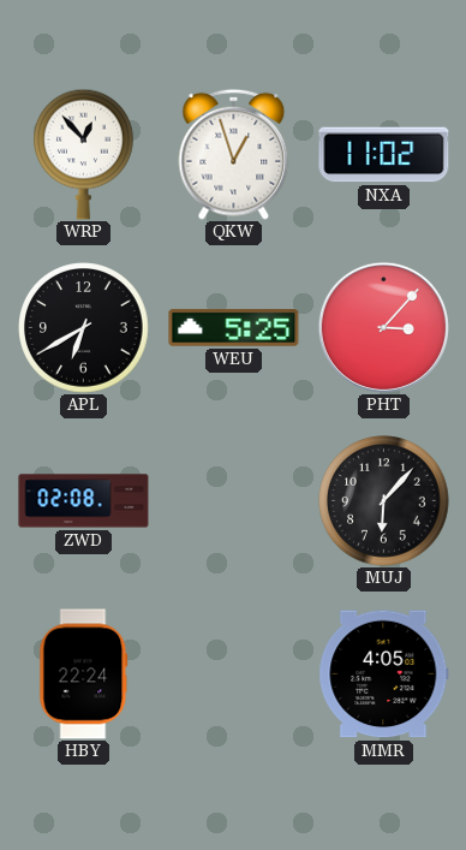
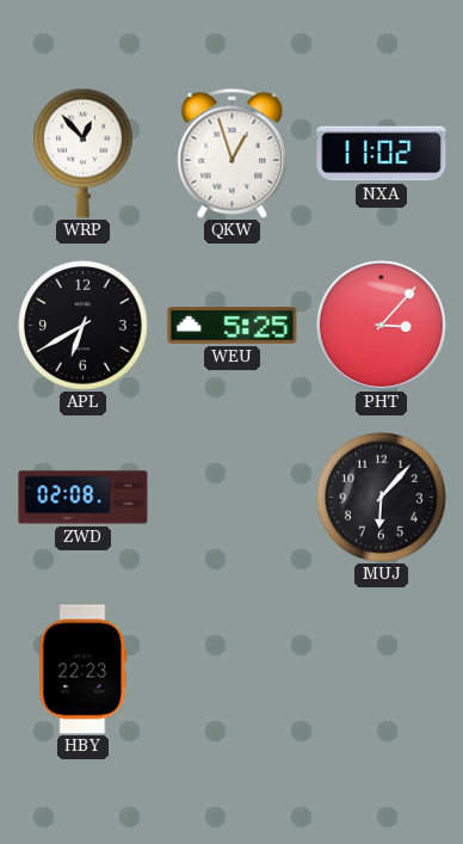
HBY: 22:24 -> 22:23 (84, 670)
MMR: 4:05 -> none (384, 674)
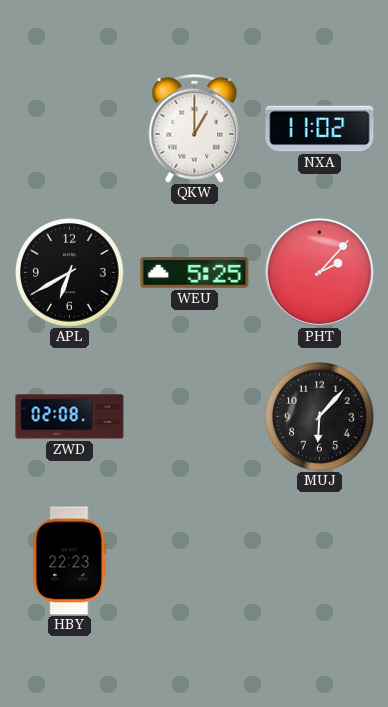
WRP: 12:53 -> none (84, 153)
QKW: 12:57 -> 1:00 (195, 128)
PHT: 3:07 -> 2:07 (319, 272)
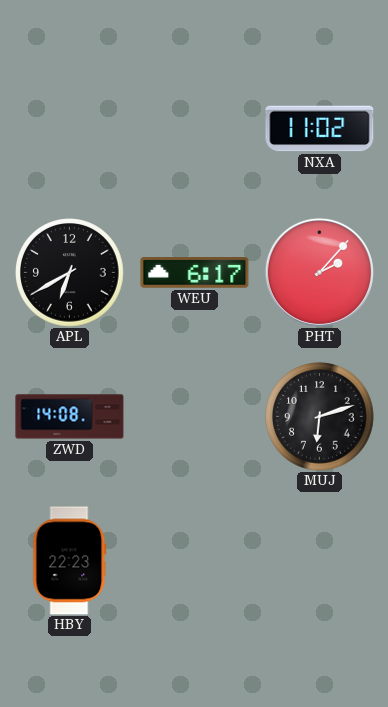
QKW: 1:00 -> none (195, 128)
WEU: 5:25 -> 6:17 (195, 273)
ZWD: 02:08 -> 14:08 (70, 417)
MUJ: 6:07 -> 6:12 (320, 417)
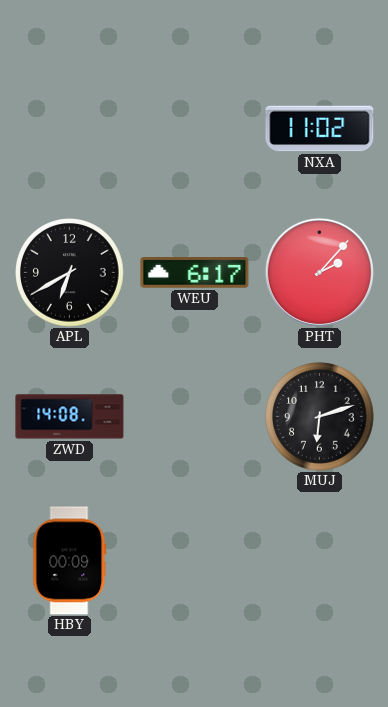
HBY: 22:23 -> 00:09 (70, 561)
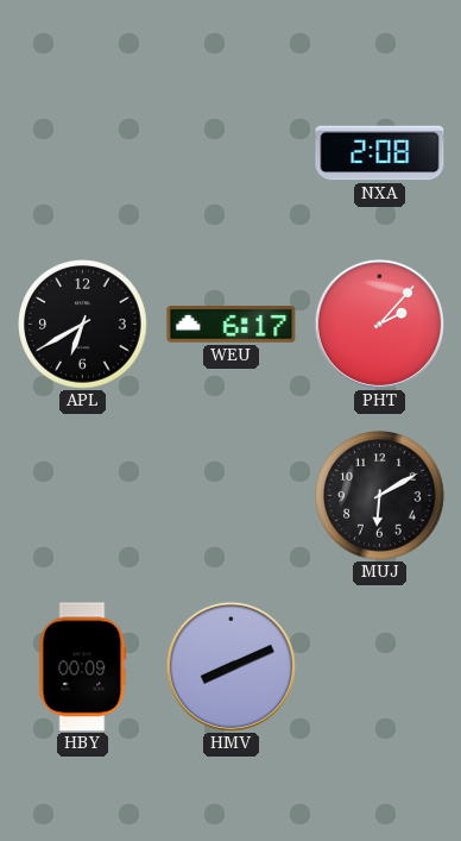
NXA: 11:02 -> 2:08 (380, 153)
ZWD: 14:08 -> none (70, 417)
MUJ: 6:12 -> 6:10 (380, 496)
HMV: none -> 8:11 (230, 666)
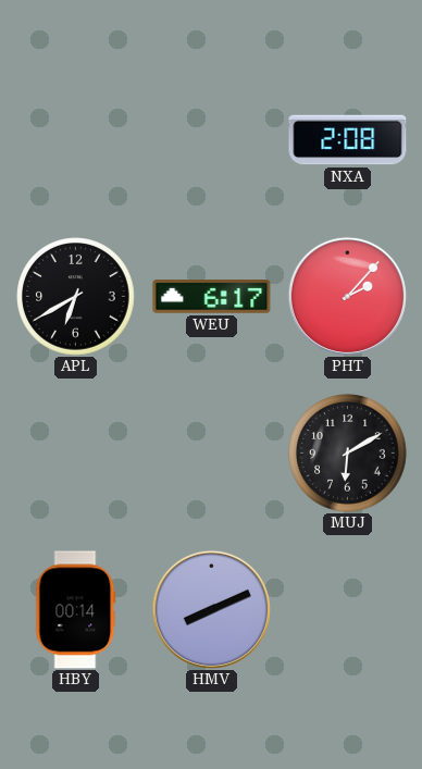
HBY: 00:09 -> 00:14 (76, 610)
